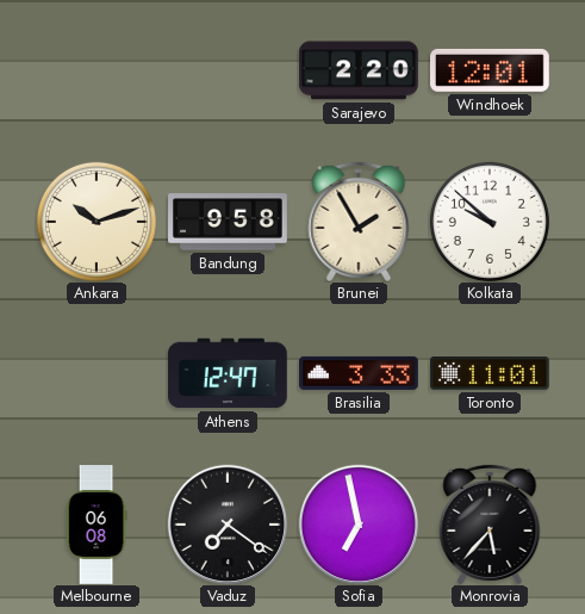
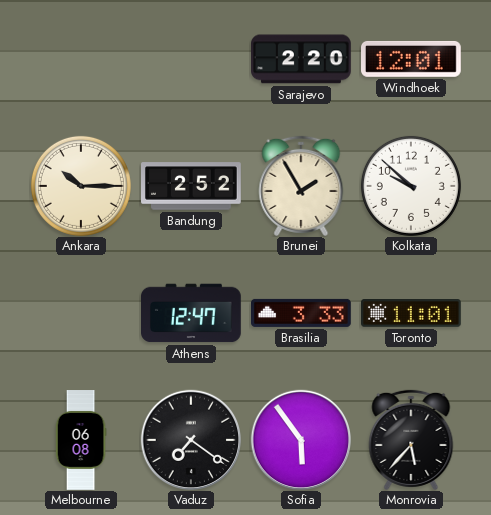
Ankara: 10:12 -> 10:15 (81, 186)
Bandung: 9:58 -> 2:52 (192, 186)
Sofia: 6:58 -> 5:54 (300, 439)
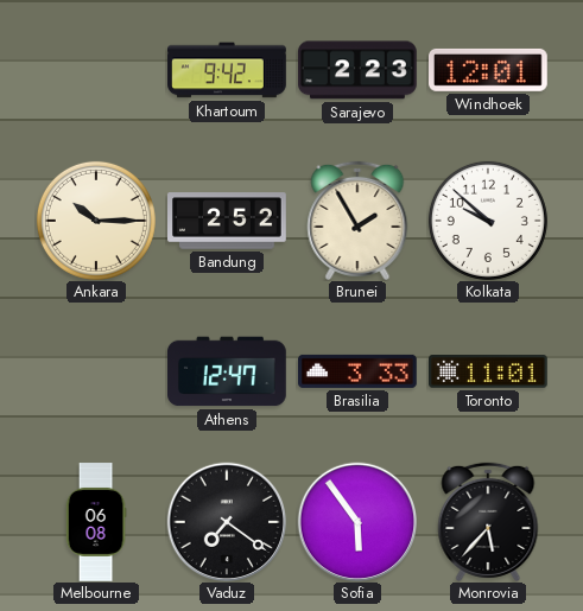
Khartoum: none -> 9:42 (227, 70)
Sarajevo: 2:20 -> 2:23 (359, 70)
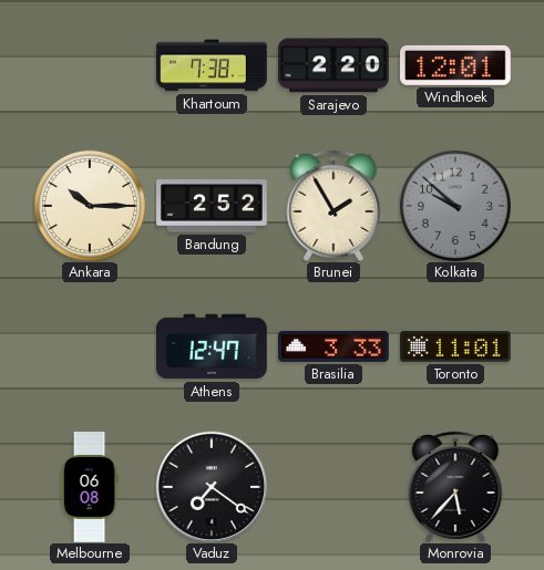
Khartoum: 9:42 -> 7:38 (212, 65)
Sarajevo: 2:23 -> 2:20 (335, 65)
Kolkata dial: white -> grey (455, 206)
Sofia: 5:54 -> none (356, 521)
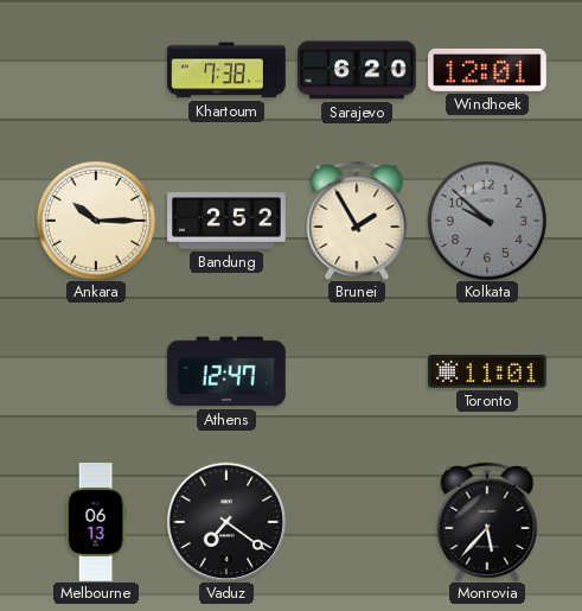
Sarajevo: 2:20 -> 6:20 (358, 70)
Brasilia: 3:33 -> none (335, 346)
Melbourne: 06:08 -> 06:13 (96, 522)
